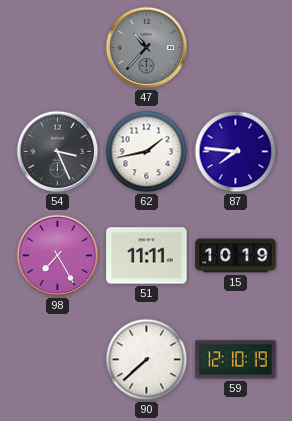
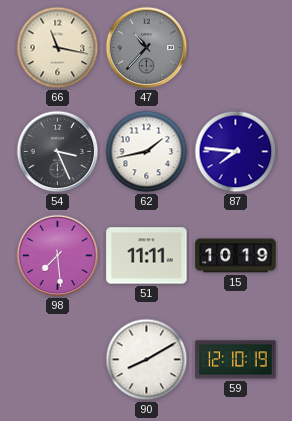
66: none -> 11:17 (58, 48)
98: 7:25 -> 7:29 (58, 256)
90: 7:38 -> 8:10 (147, 360)
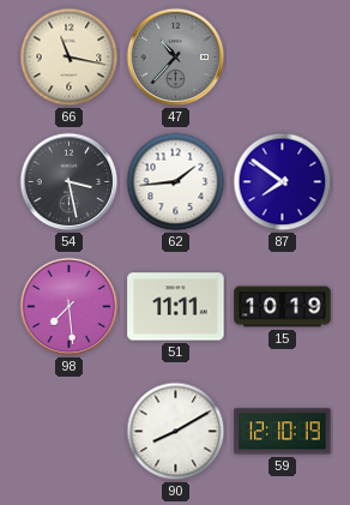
54: 3:26 -> 3:28 (70, 182)
62: 1:43 -> 1:44 (176, 182)
87: 7:46 -> 7:51 (283, 182)
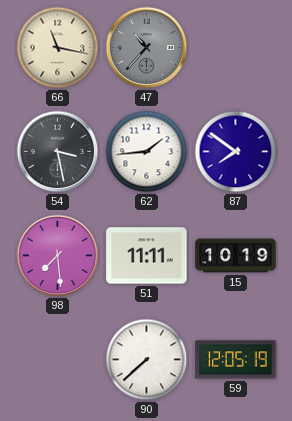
90: 8:10 -> 7:38 (147, 360)
59: 12:10 -> 12:05 (236, 360)
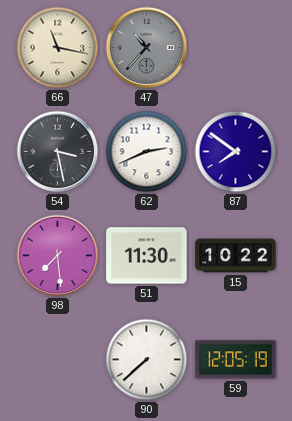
62: 1:44 -> 2:41 (147, 152)
51: 11:11 -> 11:30 (147, 256)
15: 10:19 -> 10:22 (236, 256)
